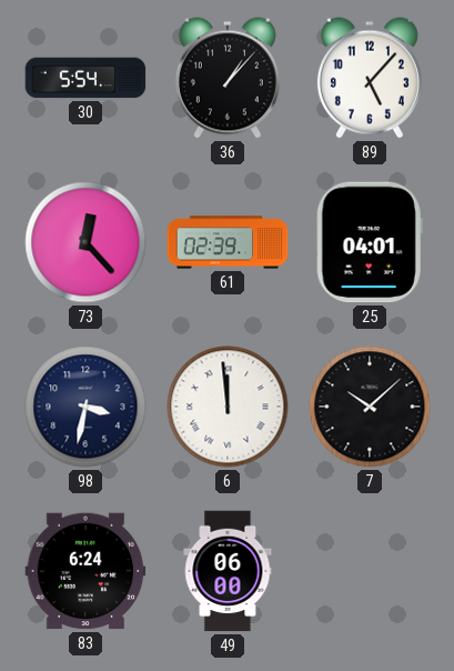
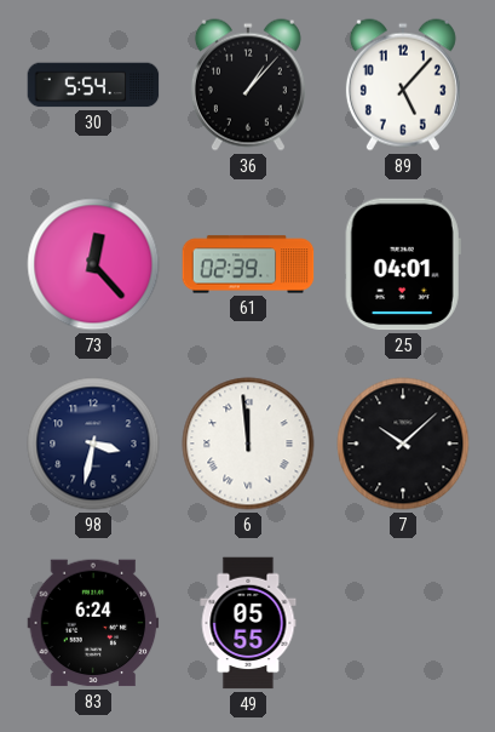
49: 06:00 -> 05:55 (248, 623)
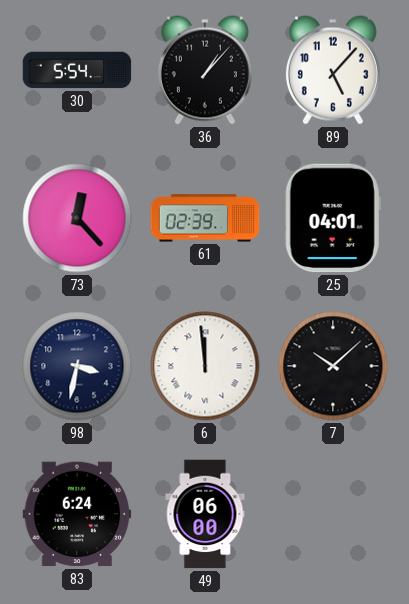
49: 05:55 -> 06:00 (205, 514)
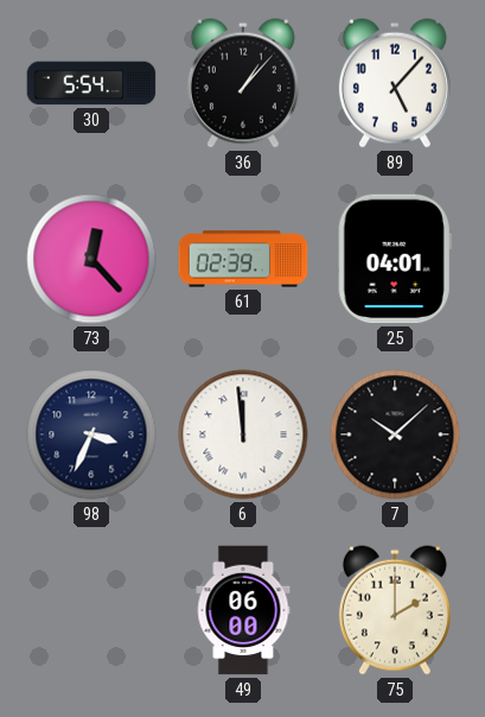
98: 3:32 -> 3:34 (91, 434)
83: 6:24 -> none (77, 514)
75: none -> 2:00 (395, 610)
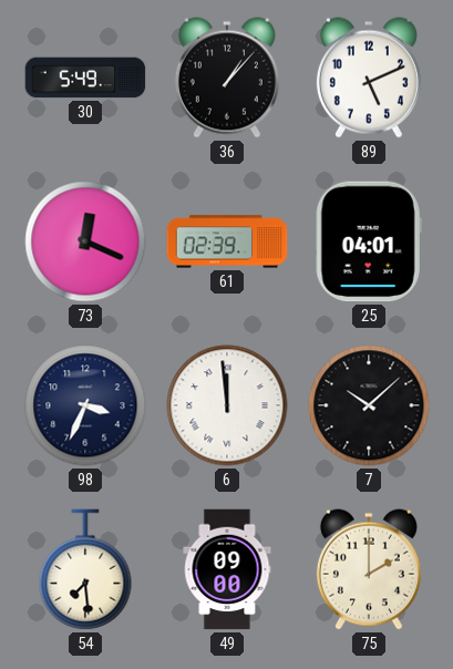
30: 5:54 -> 5:49 (85, 78)
89: 5:07 -> 5:11 (369, 78)
73: 12:23 -> 12:19 (85, 241)
54: none -> 7:29 (85, 569)
49: 06:00 -> 09:00 (227, 569)
